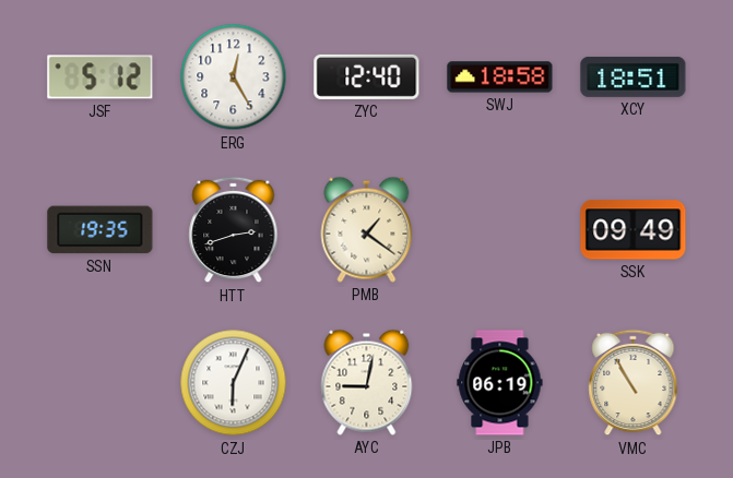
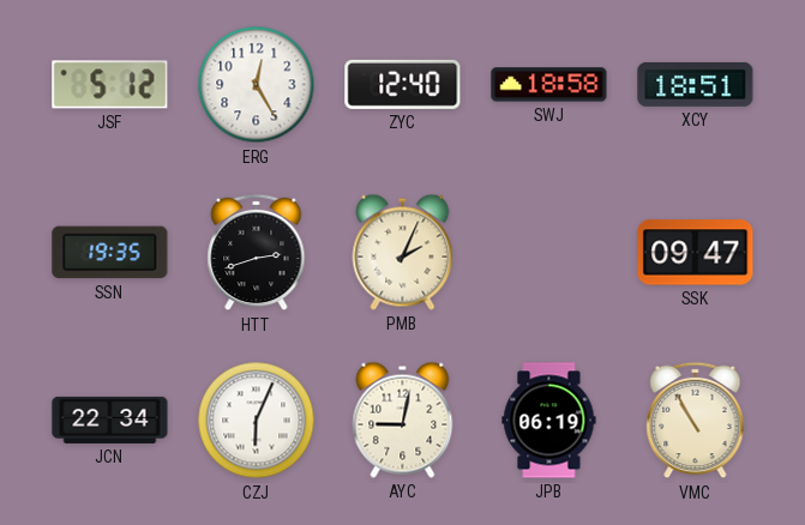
PMB: 1:21 -> 2:04 (403, 252)
SSK: 09:49 -> 09:47 (696, 253)
JCN: none -> 22:34 (110, 420)
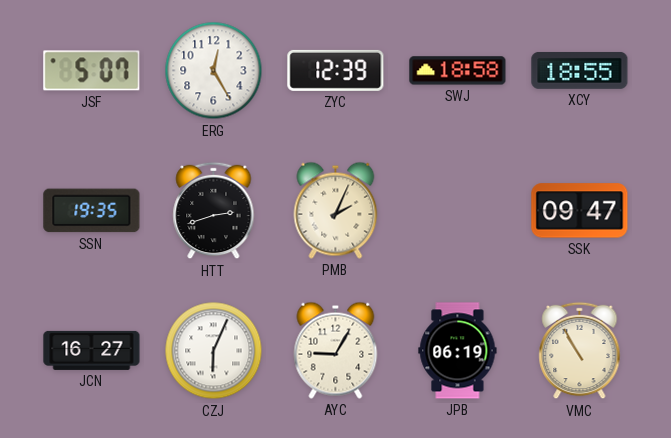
JSF: 5:12 -> 5:07 (92, 71)
ZYC: 12:40 -> 12:39 (336, 70)
XCY: 18:51 -> 18:55 (580, 70)
JCN: 22:34 -> 16:27 (92, 350)
AYC: 9:02 -> 9:05 (336, 350)
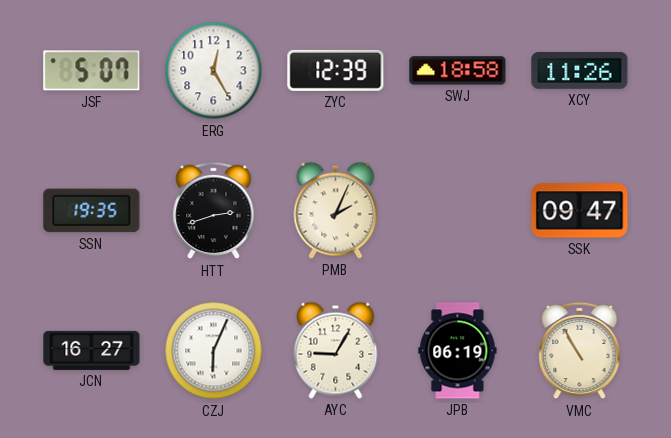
XCY: 18:55 -> 11:26 (580, 70)
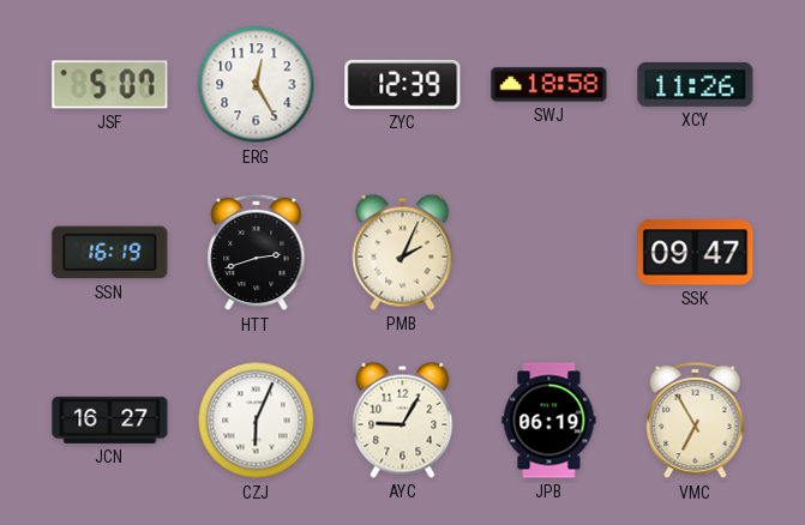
SSN: 19:35 -> 16:19 (110, 253)
VMC: 10:55 -> 6:55 (696, 421)
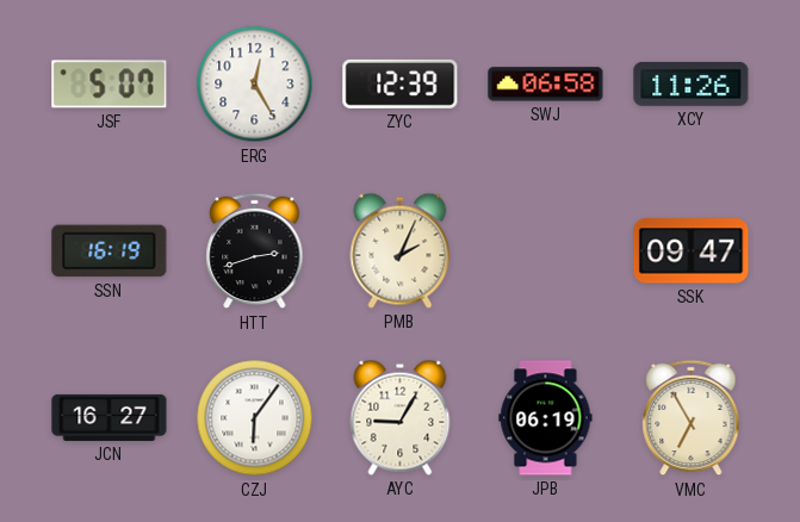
SWJ: 18:58 -> 06:58 (546, 85)
CZJ: 6:04 -> 6:06 (255, 418)
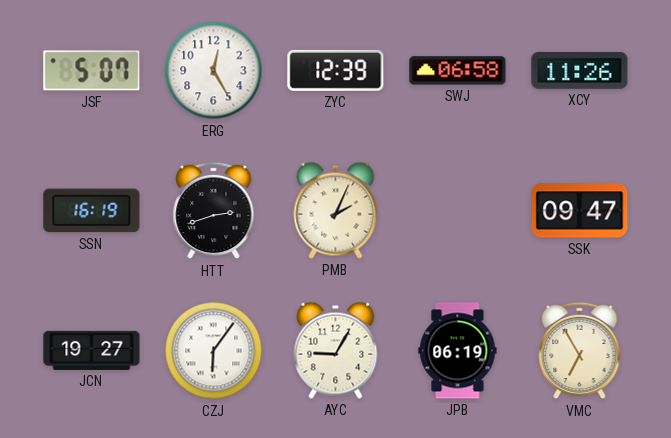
JCN: 16:27 -> 19:27 (92, 350)
